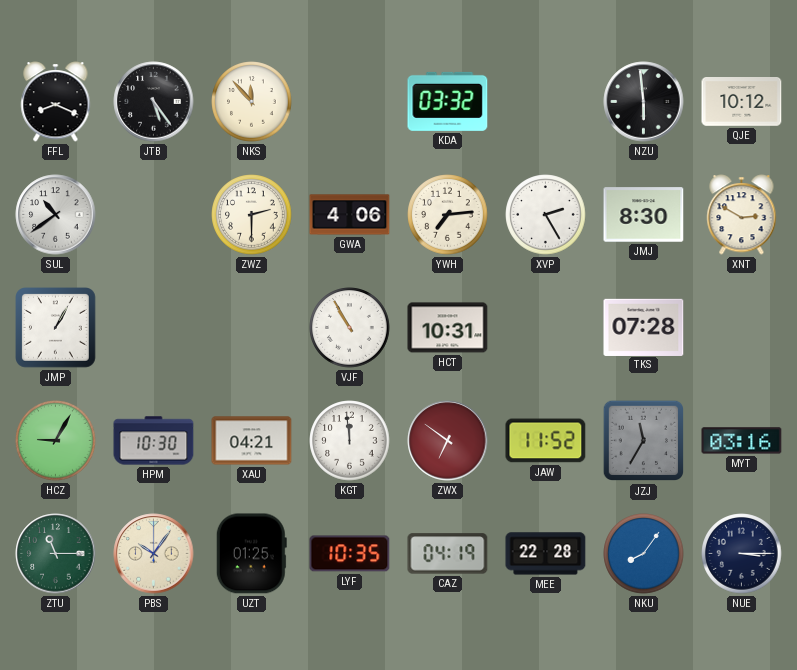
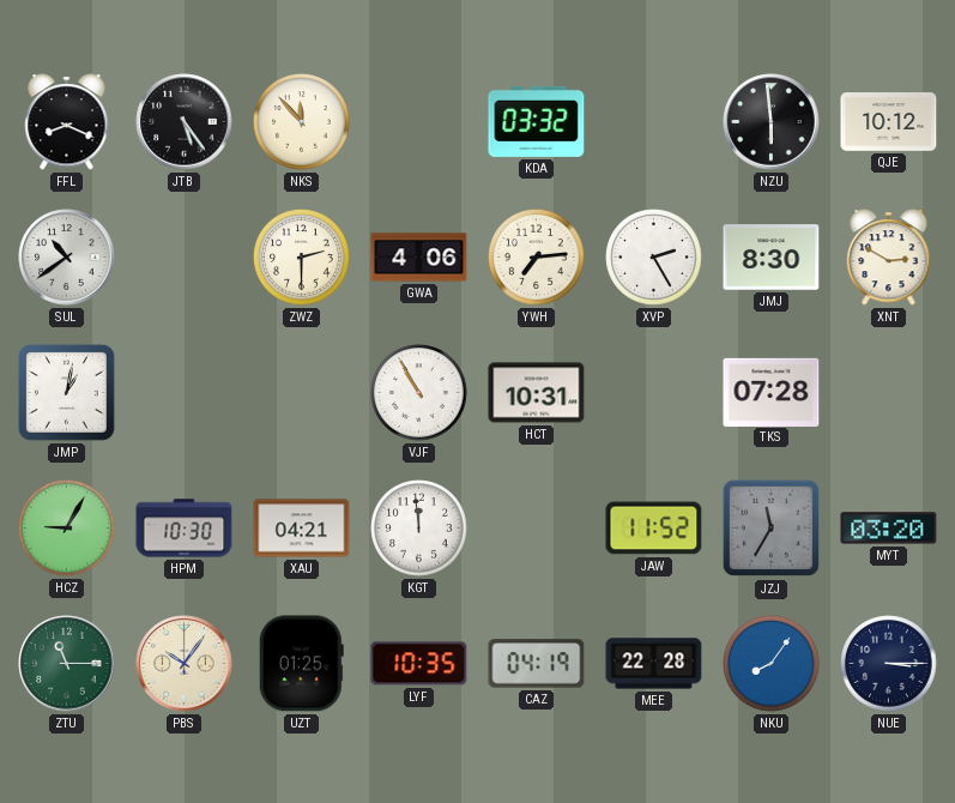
JMP: 1:05 -> 1:02 (67, 393)
ZWX: 6:51 -> none (448, 441)
MYT: 03:16 -> 03:20 (889, 529)
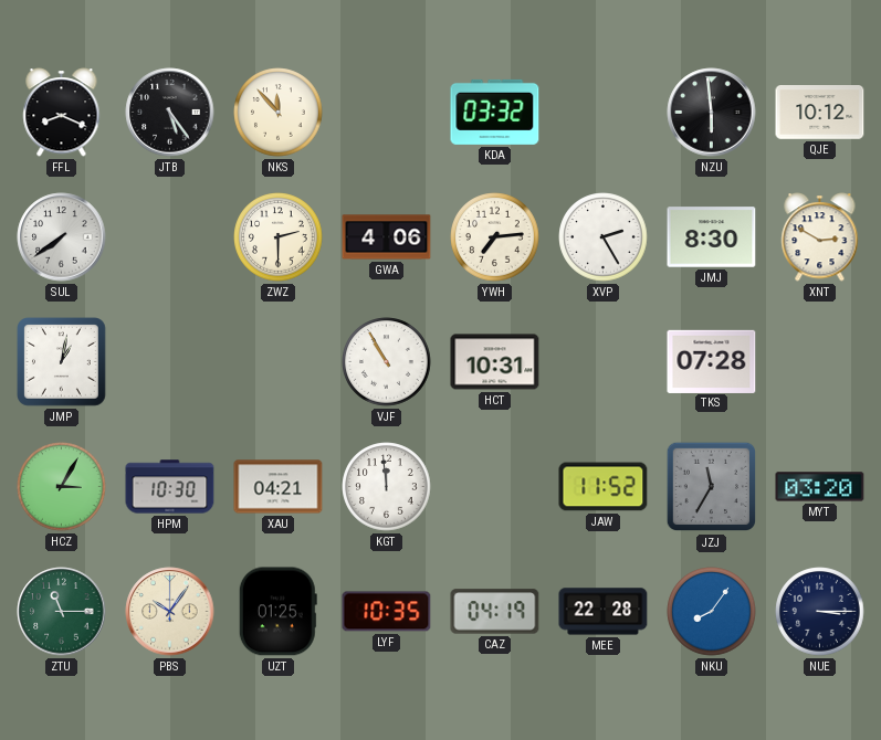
SUL: 10:39 -> 7:39 (62, 237)
HCZ: 9:05 -> 3:05 (62, 487)
